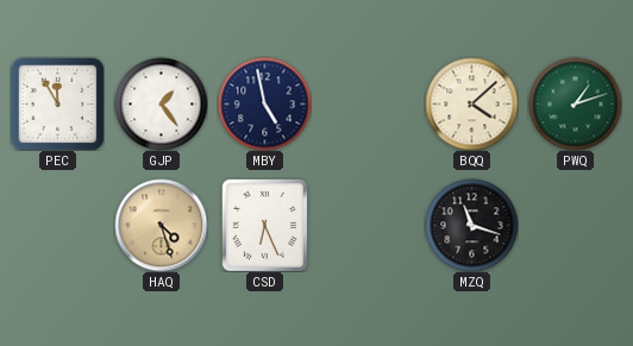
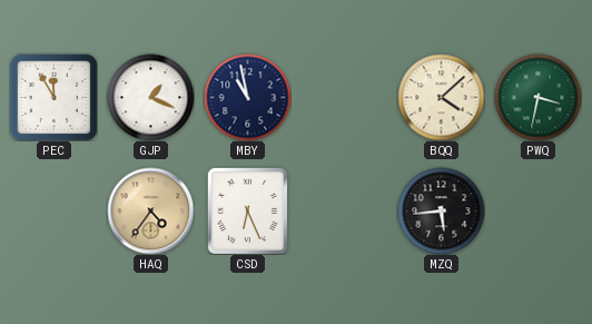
GJP: 1:24 -> 1:19 (150, 97)
MBY: 4:58 -> 10:58 (247, 97)
PWQ: 1:12 -> 3:32 (537, 97)
HAQ: 4:27 -> 4:36 (150, 210)
MZQ: 11:18 -> 5:44 (441, 210)
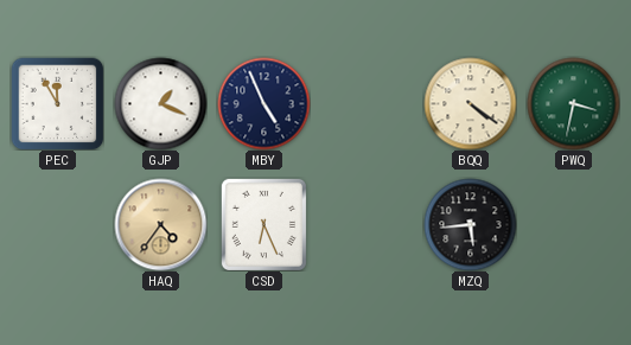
MBY: 10:58 -> 4:56 (263, 103)
BQQ: 4:08 -> 4:21 (470, 103)
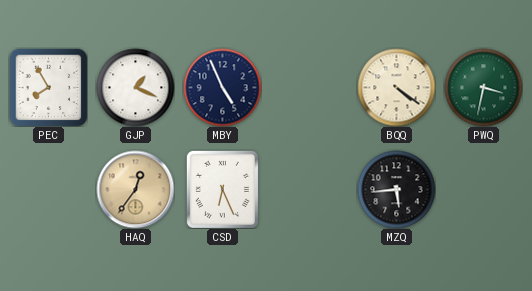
PEC: 11:55 -> 7:55 (48, 87)
HAQ: 4:36 -> 12:36 (135, 189)
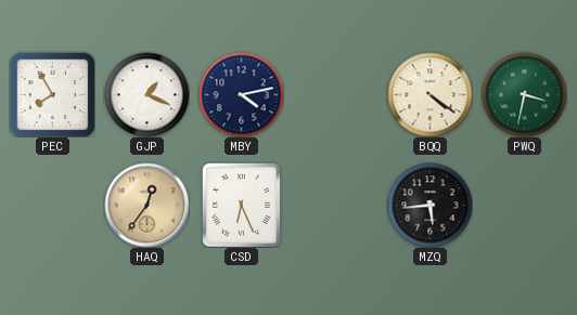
MBY: 4:56 -> 4:13 (241, 94)
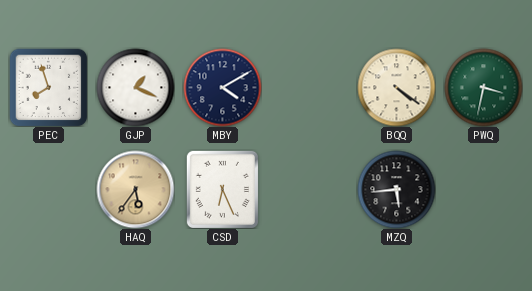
PEC: 7:55 -> 7:57 (48, 87)
MBY: 4:13 -> 4:10 (222, 87)
HAQ: 12:36 -> 5:36 (135, 189)
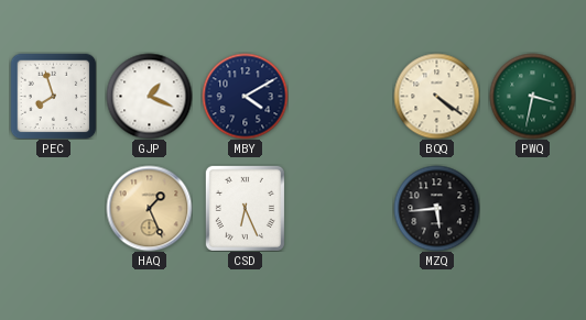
HAQ: 5:36 -> 1:26 (149, 208)
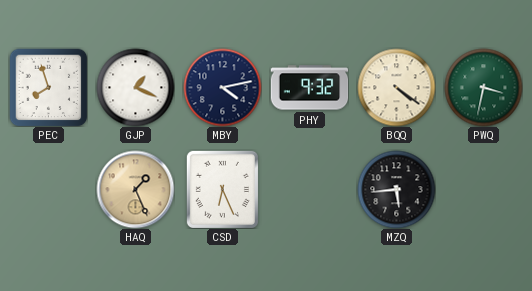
MBY: 4:10 -> 4:13 (222, 87)
PHY: none -> 9:32 (309, 88)
